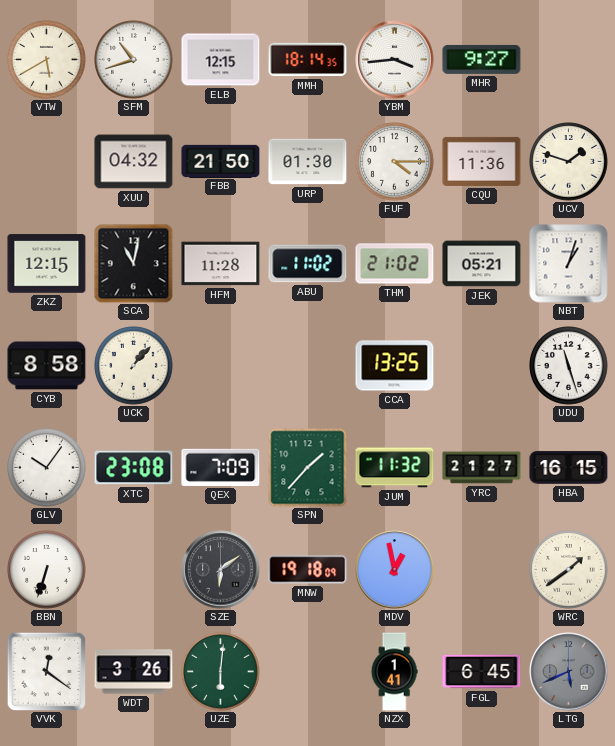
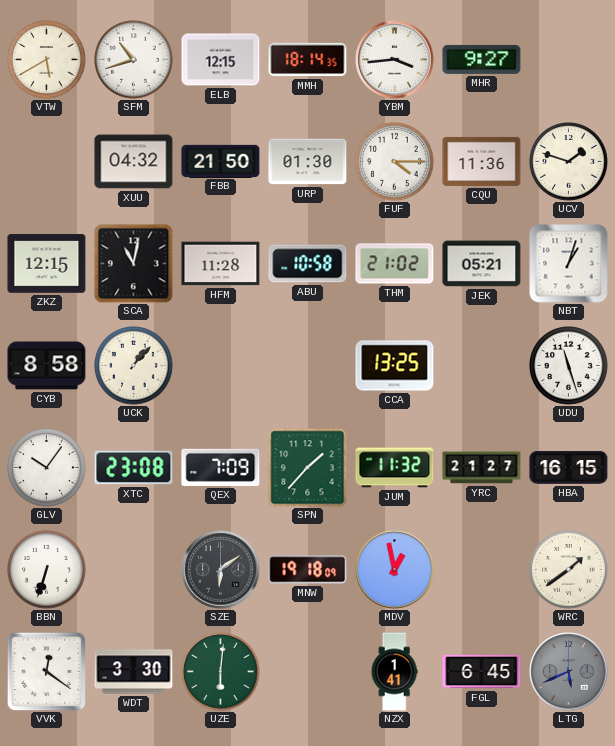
ABU: 11:02 -> 10:58 (308, 264)
WDT: 3:26 -> 3:30 (134, 672)
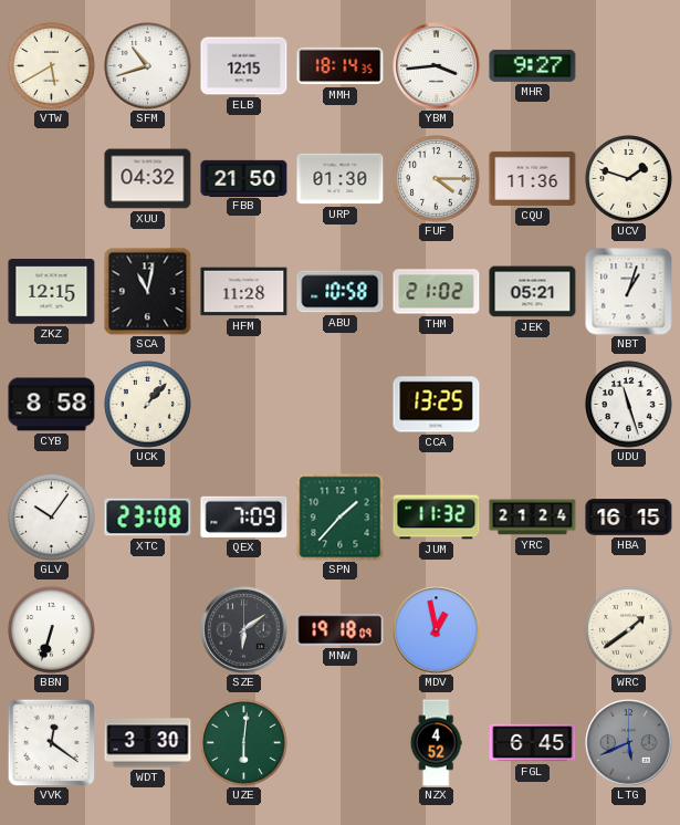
YRC: 21:27 -> 21:24 (533, 518)
NZX: 1:41 -> 4:52 (436, 743)
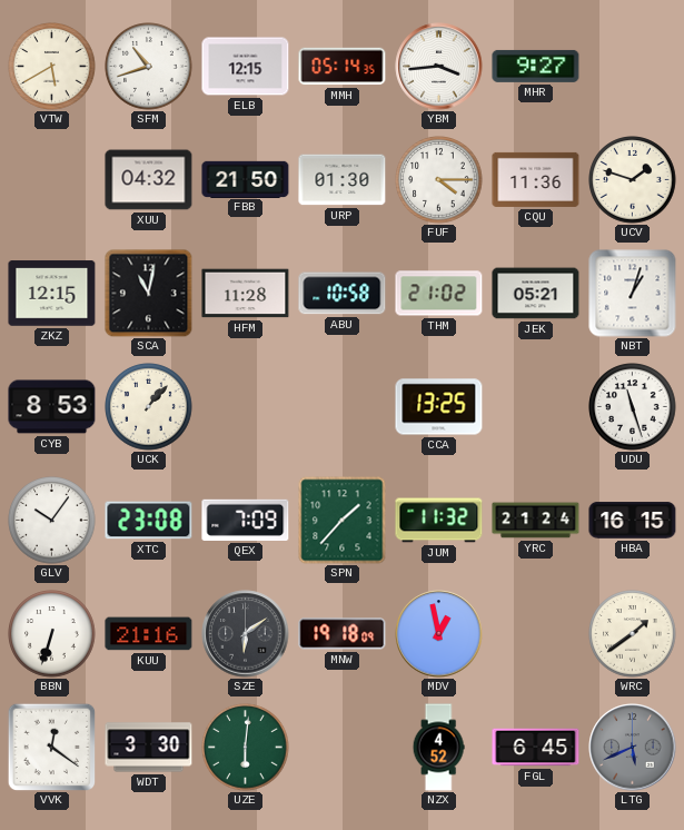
MMH: 18:14 -> 05:14 (343, 67)
CYB: 8:58 -> 8:53 (52, 407)
KUU: none -> 21:16 (149, 634)
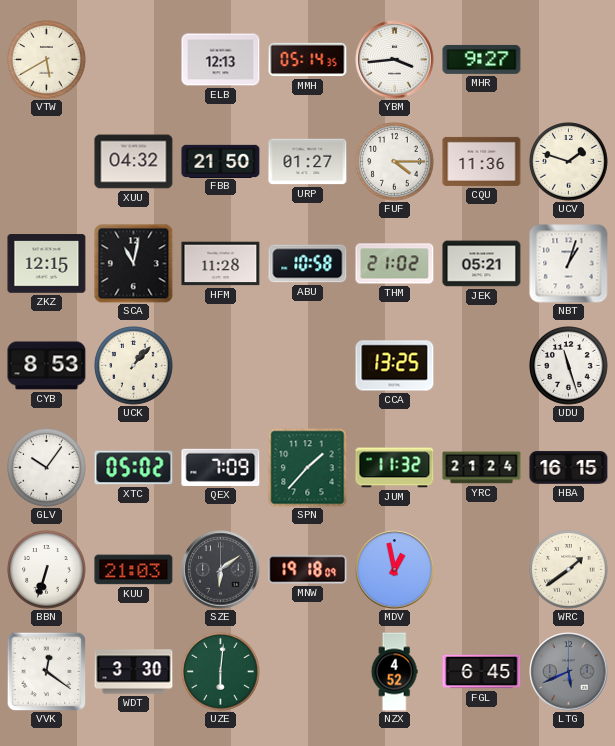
SFM: 10:42 -> none (149, 67)
ELB: 12:15 -> 12:13 (221, 60)
URP: 01:30 -> 01:27 (308, 162)
XTC: 23:08 -> 05:02 (134, 468)
KUU: 21:16 -> 21:03 (134, 570)
